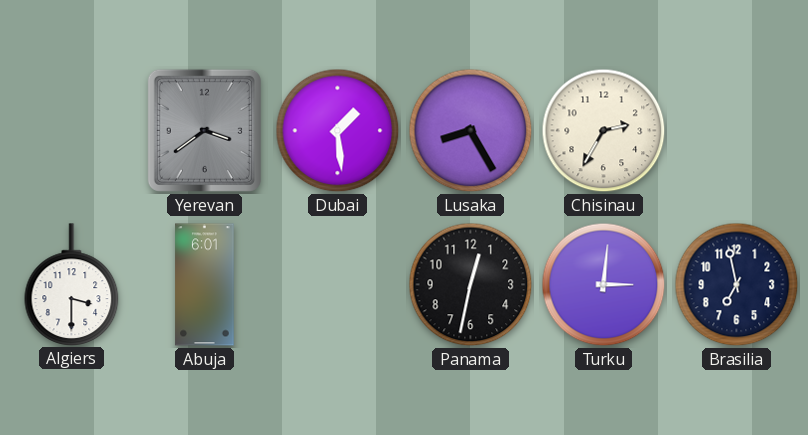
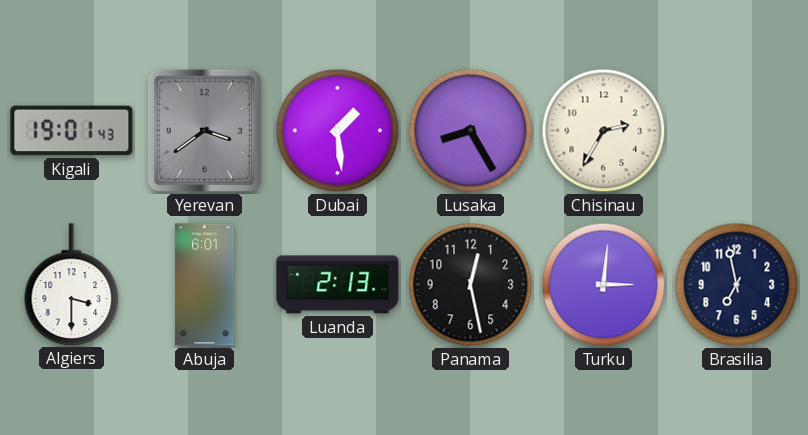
Kigali: none -> 19:01 (72, 131)
Luanda: none -> 2:13 (338, 285)
Panama: 12:32 -> 12:28 (471, 285)
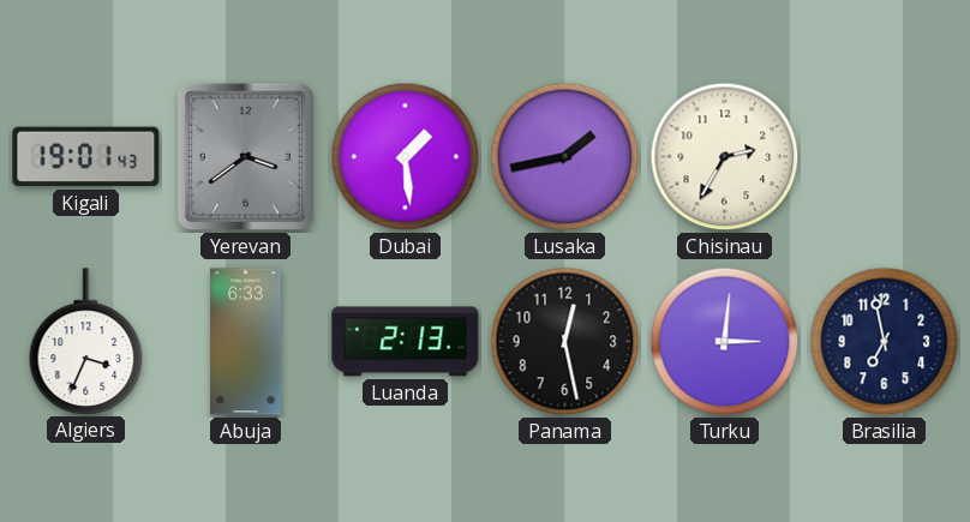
Lusaka: 8:25 -> 1:43 (565, 157)
Algiers: 3:30 -> 3:34 (86, 341)
Abuja: 6:01 -> 6:33 (246, 342)
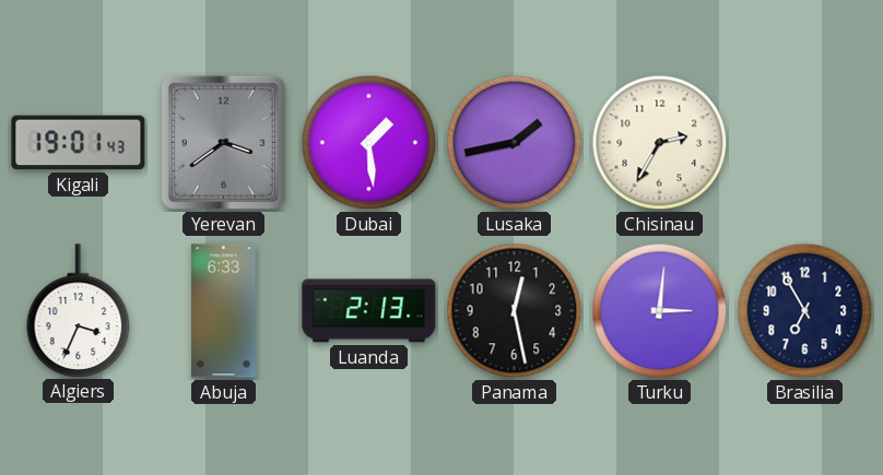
Brasilia: 6:58 -> 6:55 (805, 311)
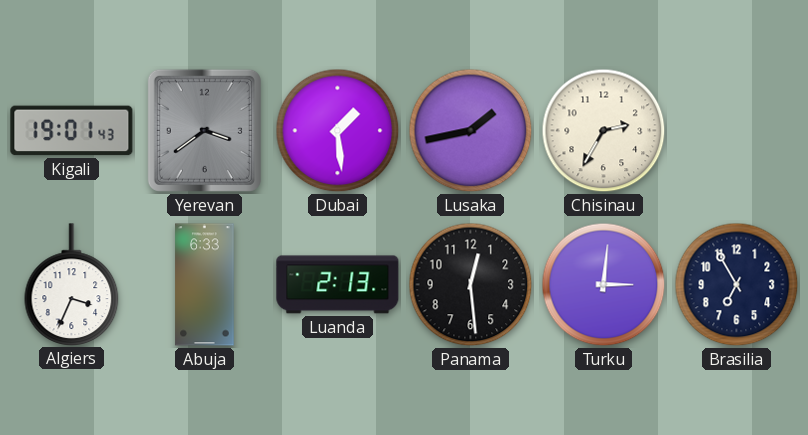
Panama: 12:28 -> 12:29 (471, 285)
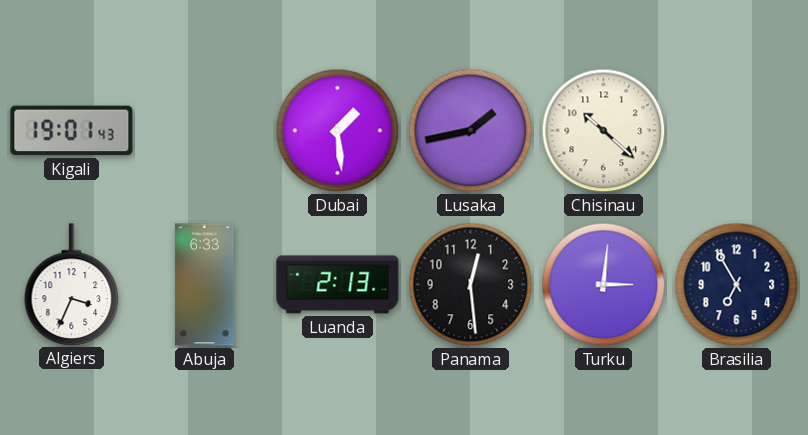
Yerevan: 3:39 -> none (204, 130)
Chisinau: 2:35 -> 10:22 (604, 131)
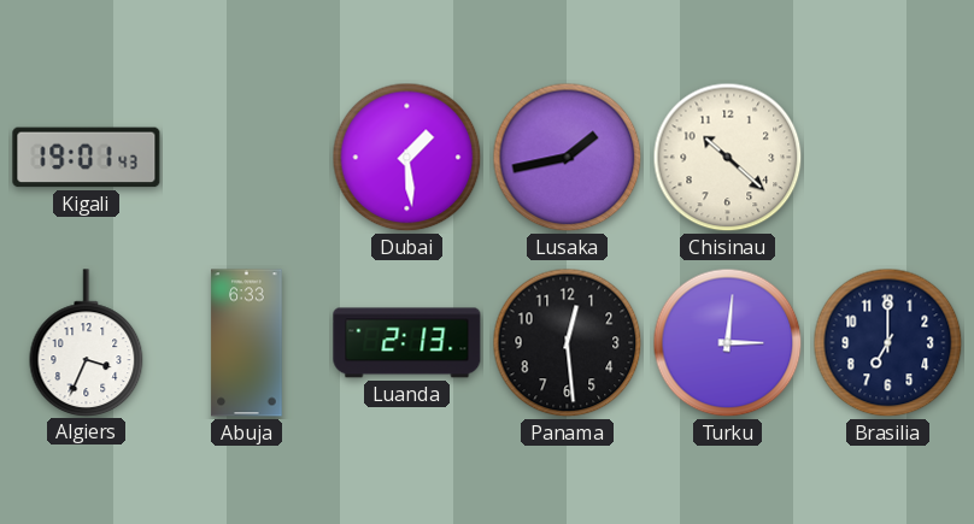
Brasilia: 6:55 -> 7:00 (888, 343)
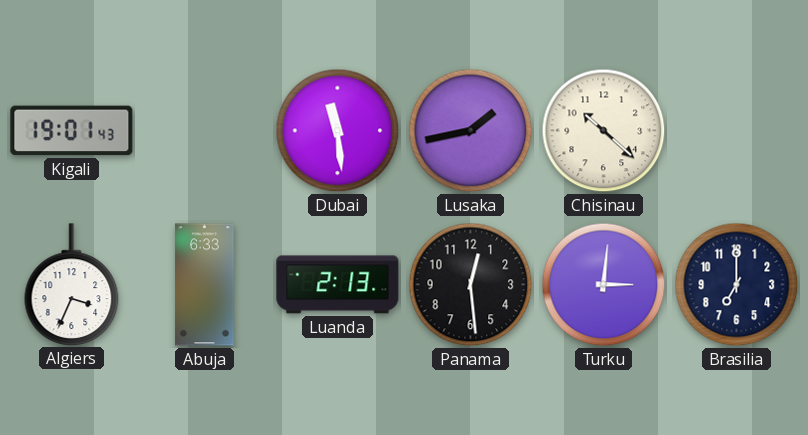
Dubai: 1:29 -> 11:29 (338, 131)
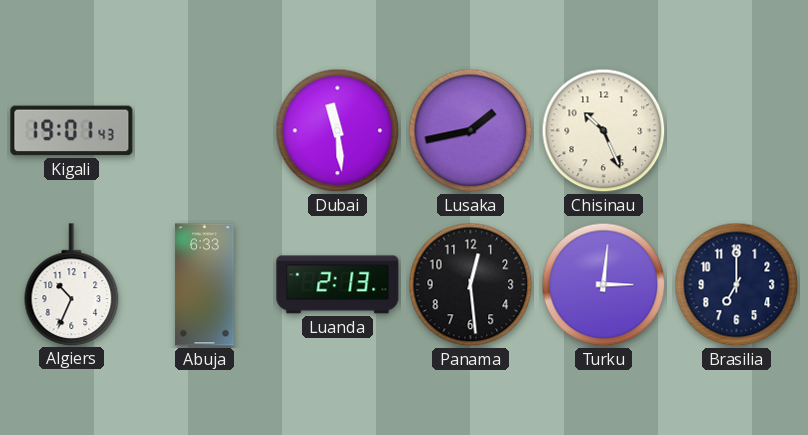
Chisinau: 10:22 -> 10:26 (604, 131)
Algiers: 3:34 -> 10:34 (72, 284)
